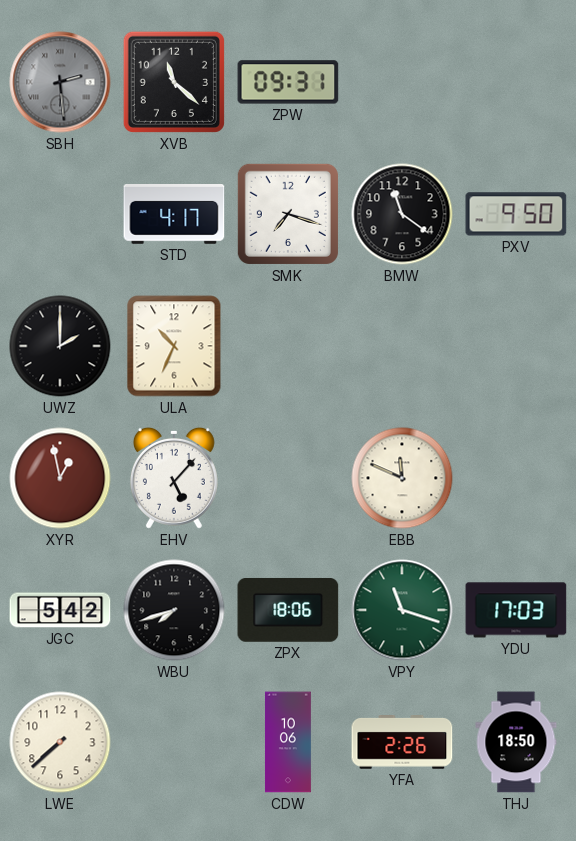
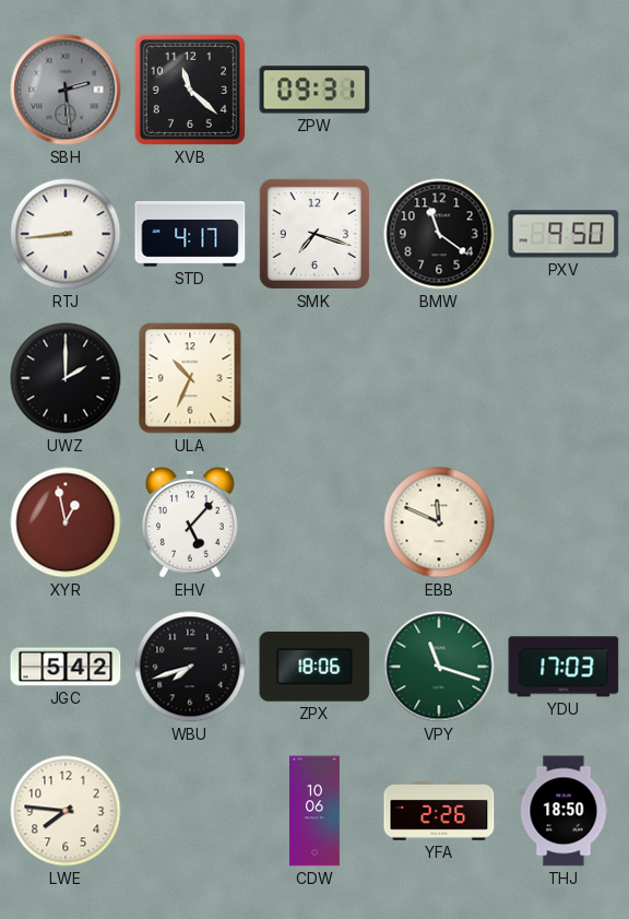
RTJ: none -> 8:44 (66, 234)
LWE: 7:38 -> 7:46 (66, 811)
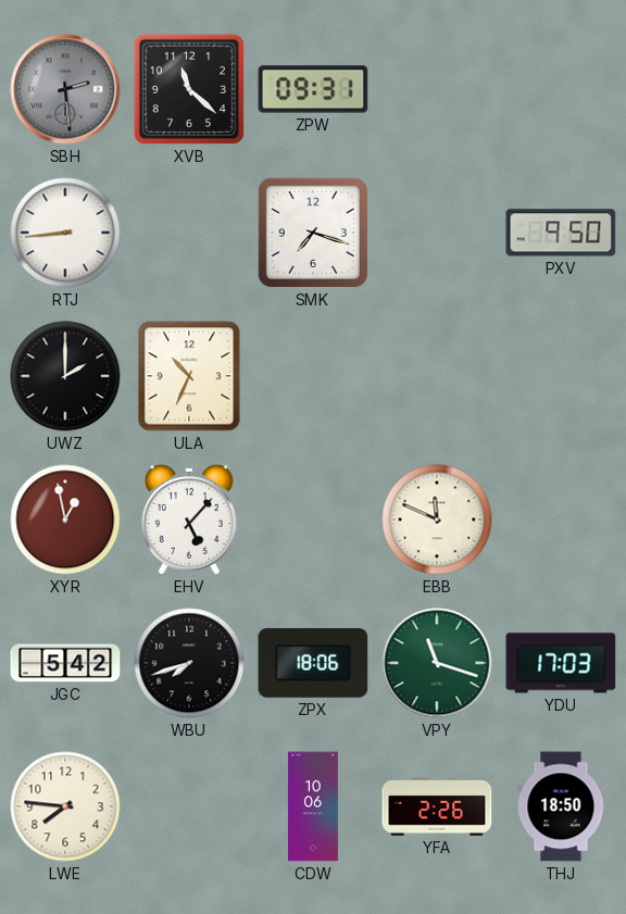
STD: 4:17 -> none (190, 235)
BMW: 11:21 -> none (439, 234)
